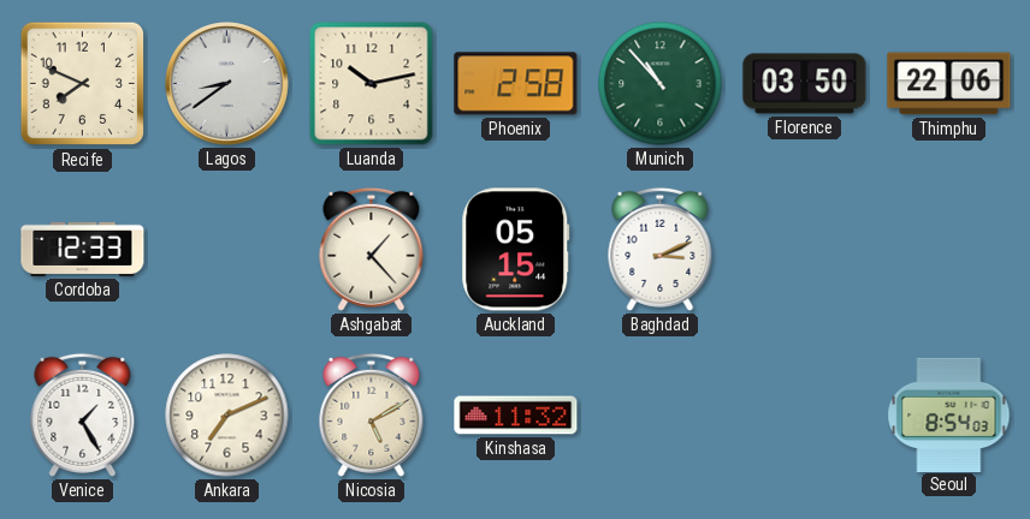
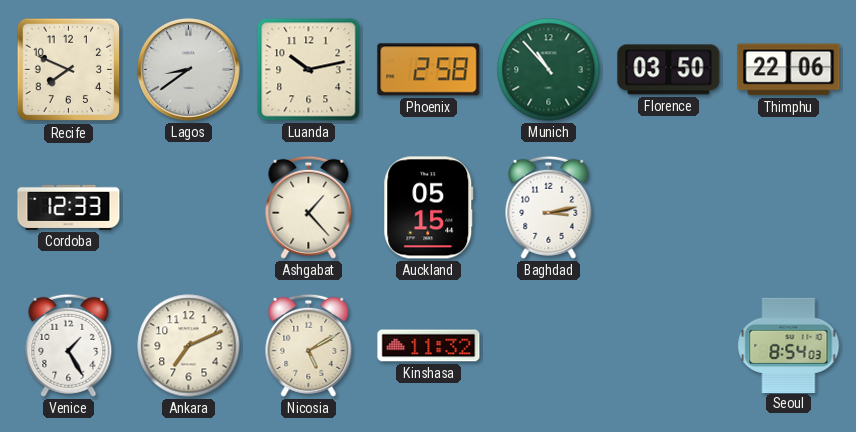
Baghdad: 3:11 -> 3:13 (549, 207)
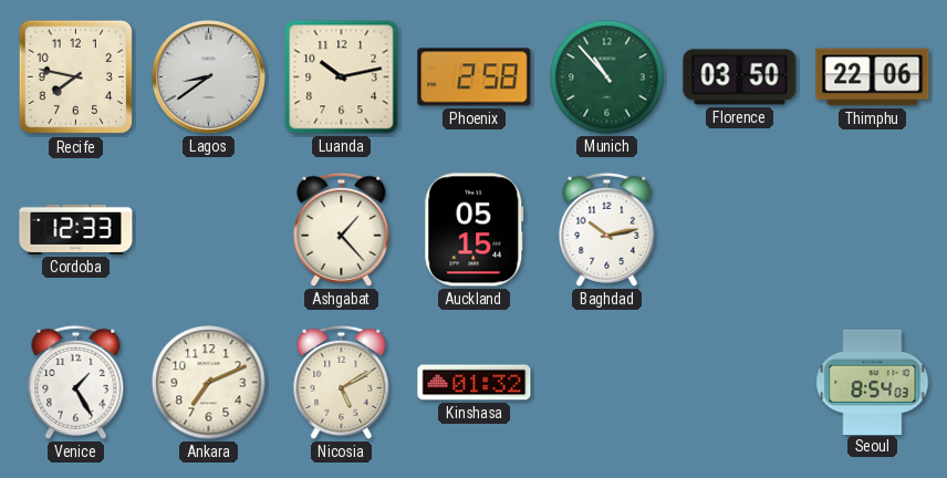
Recife: 7:49 -> 7:47 (76, 77)
Baghdad: 3:13 -> 10:13 (607, 229)
Kinshasa: 11:32 -> 01:32 (475, 383)
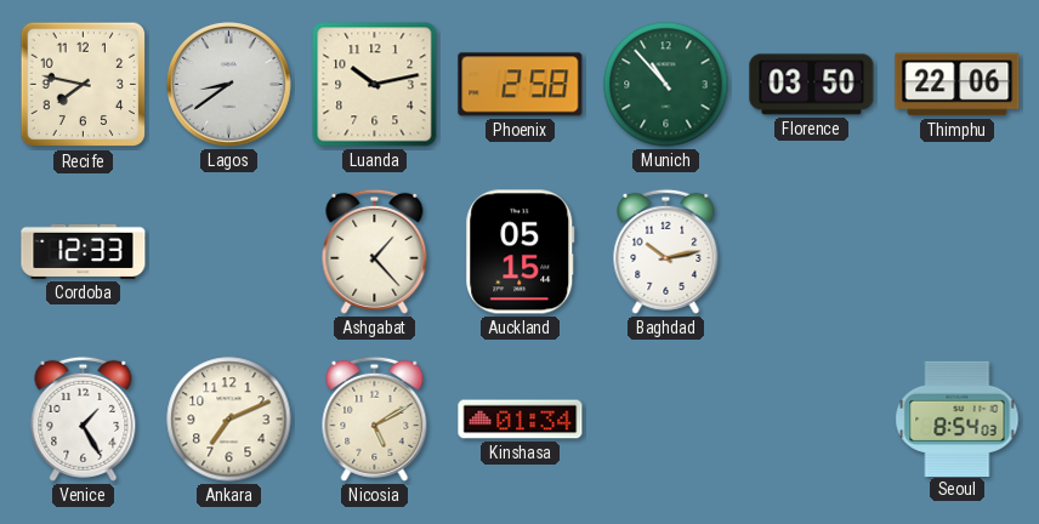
Kinshasa: 01:32 -> 01:34 (521, 420)
